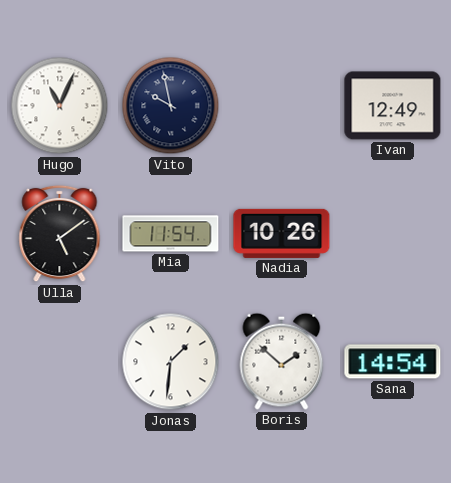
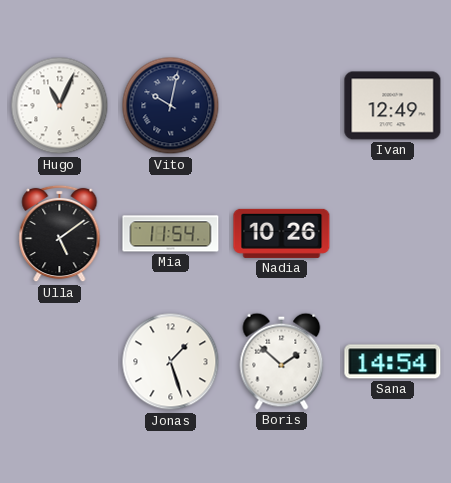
Vito: 9:58 -> 10:02 (171, 106)
Jonas: 1:31 -> 1:27 (171, 362)
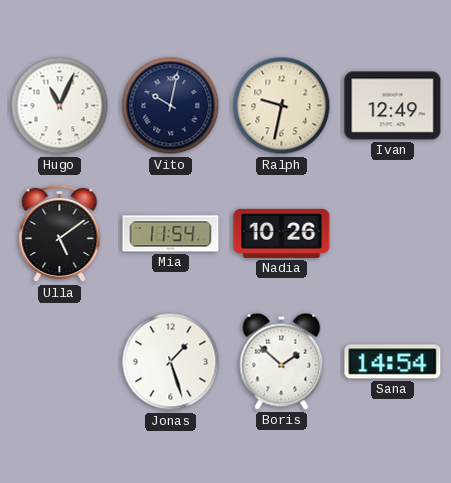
Ralph: none -> 9:32 (282, 106)
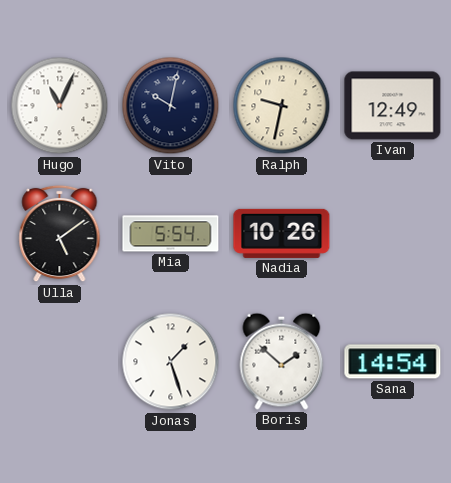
Mia: 11:54 -> 5:54 (171, 234)
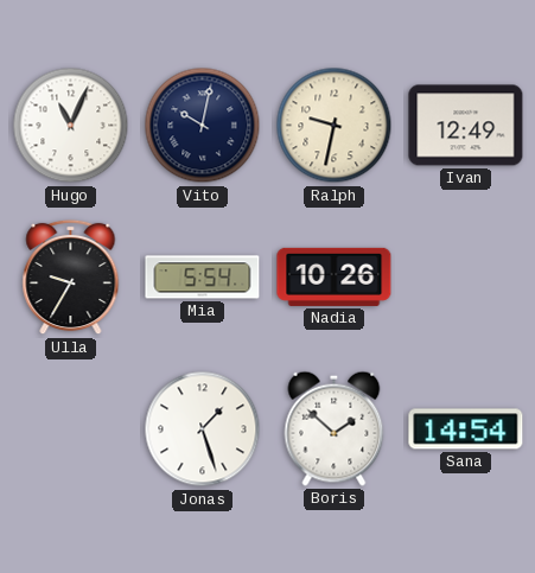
Ulla: 5:09 -> 9:35 (71, 278)
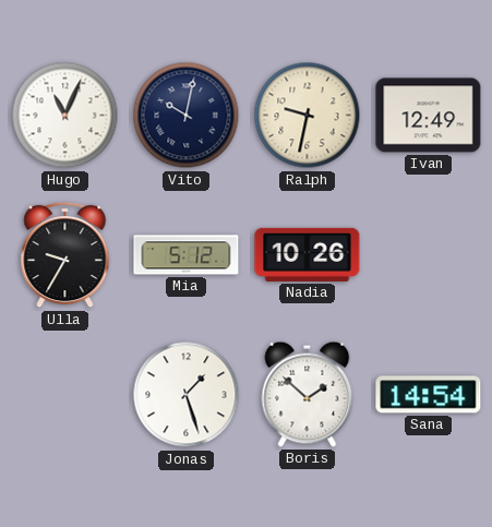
Mia: 5:54 -> 5:12 (187, 255)
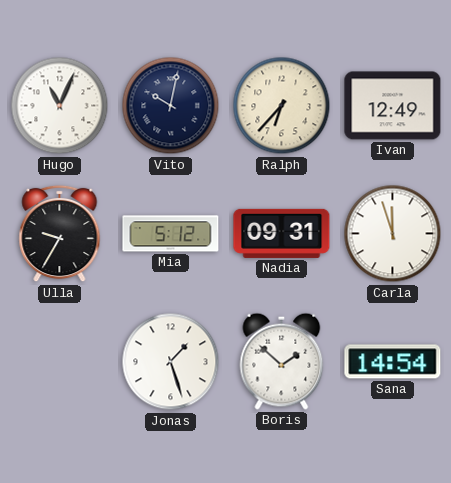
Ralph: 9:32 -> 6:37 (282, 106)
Nadia: 10:26 -> 09:31 (282, 233)
Carla: none -> 11:57 (393, 234)
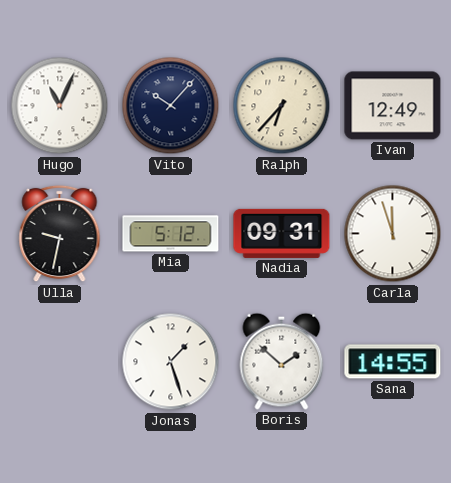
Vito: 10:02 -> 10:07 (171, 106)
Ulla: 9:35 -> 9:32 (60, 234)
Sana: 14:54 -> 14:55 (393, 362)
